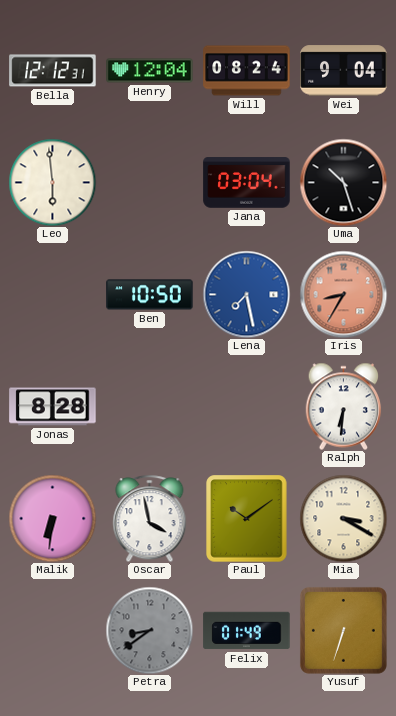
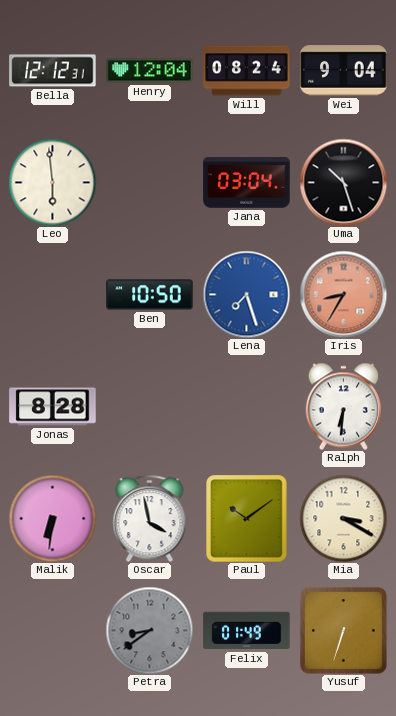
Lena: 7:28 -> 7:27 (246, 294)
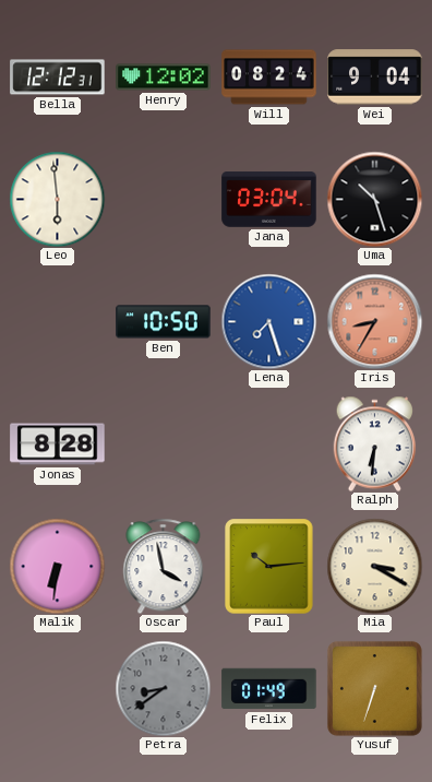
Henry: 12:04 -> 12:02 (164, 78)
Paul: 10:09 -> 10:14 (269, 567)
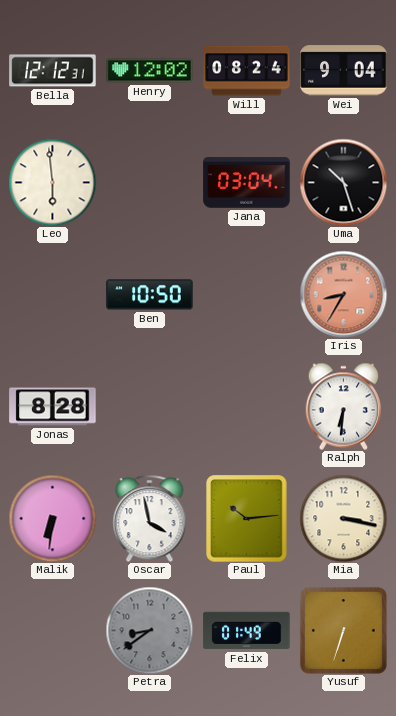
Lena: 7:27 -> none (268, 321)
Mia: 3:20 -> 3:17 (343, 518)
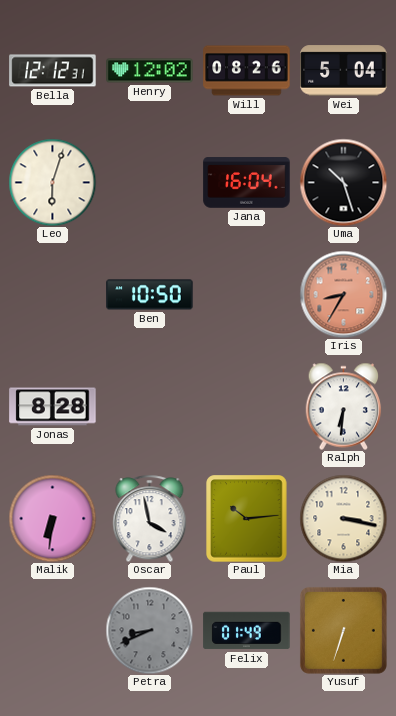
Will: 08:24 -> 08:26 (247, 71)
Wei: 9:04 -> 5:04 (344, 71)
Leo: 5:59 -> 6:03 (52, 182)
Jana: 03:04 -> 16:04 (247, 183)
Petra: 8:39 -> 8:41 (149, 630)
